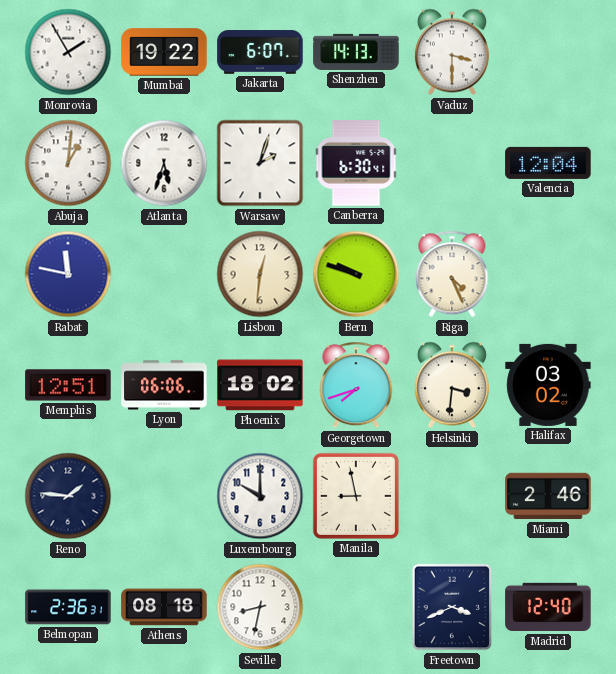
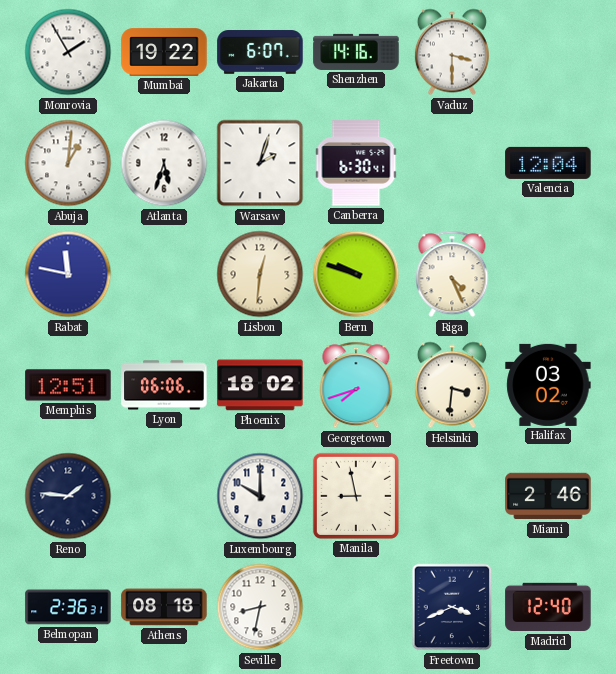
Shenzhen: 14:13 -> 14:16 (356, 52)
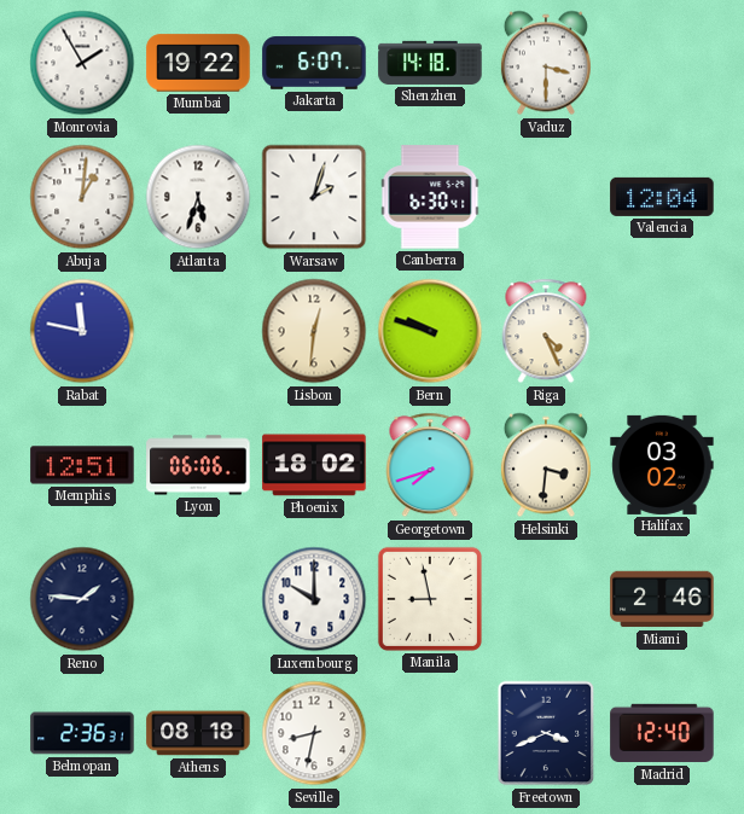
Shenzhen: 14:16 -> 14:18 (430, 63)
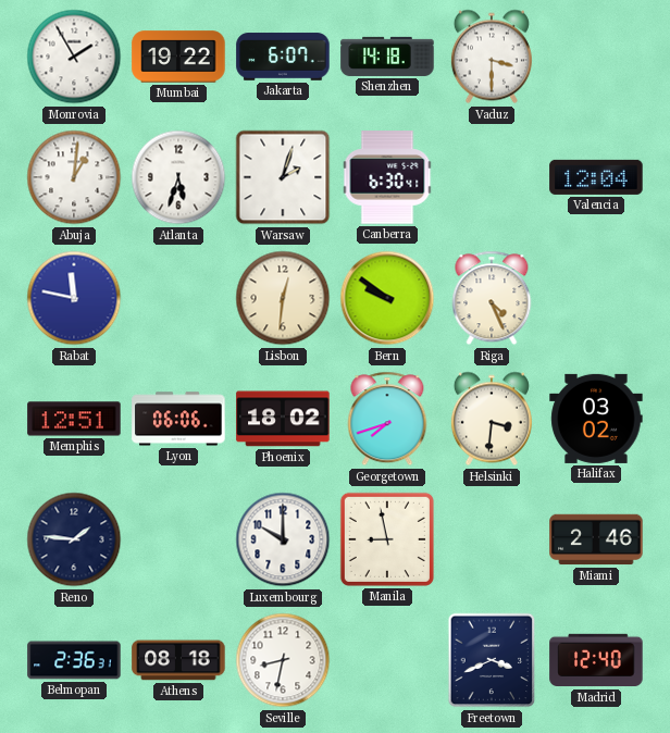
Bern: 9:48 -> 9:51 (387, 298)
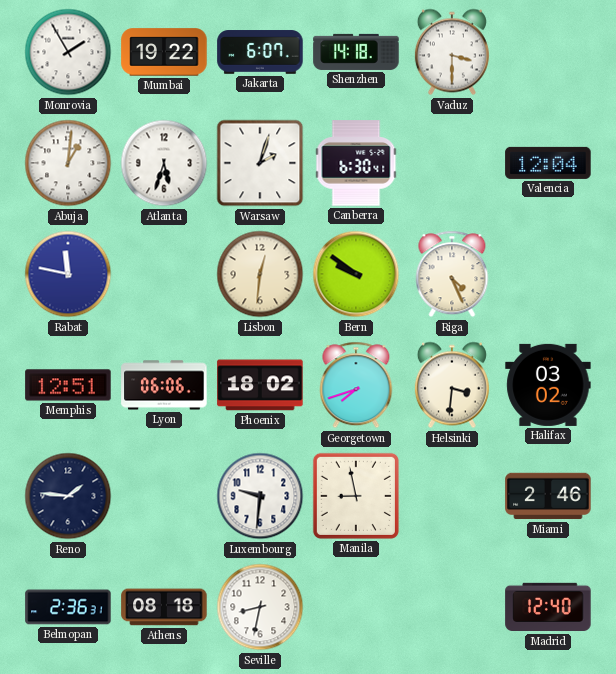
Luxembourg: 10:00 -> 9:31 (260, 496)
Freetown: 3:41 -> none (492, 660)
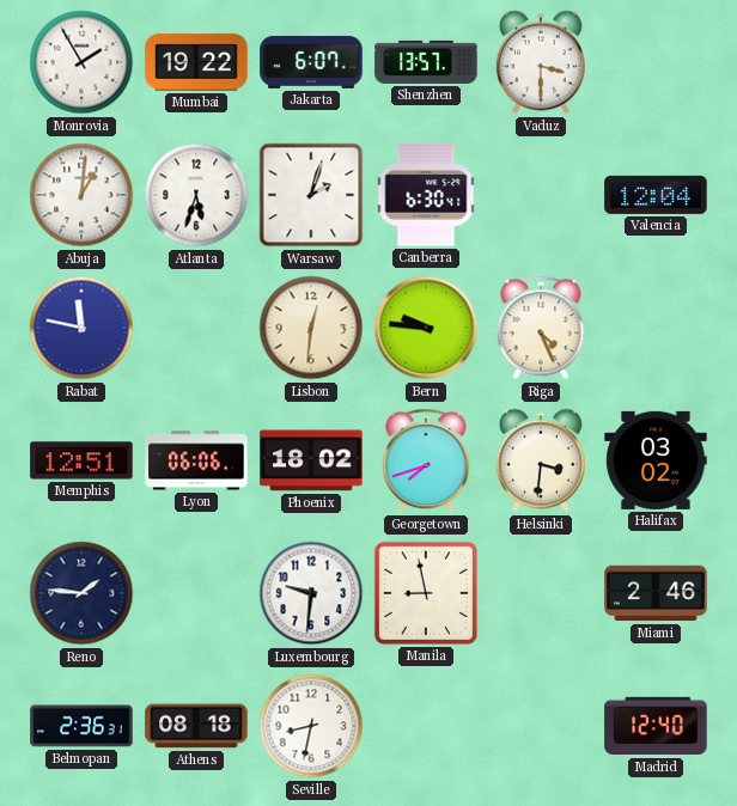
Shenzhen: 14:18 -> 13:57 (426, 62)
Bern: 9:51 -> 9:46 (426, 328)
